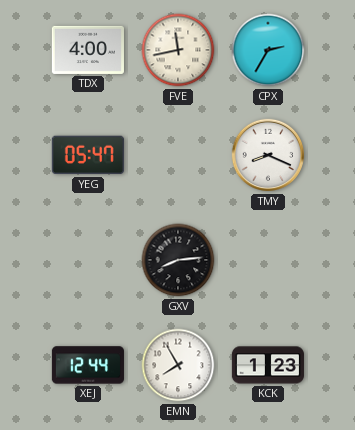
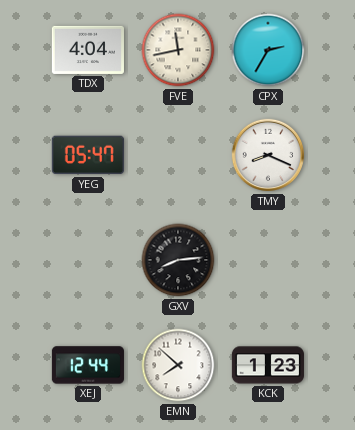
TDX: 4:00 -> 4:04 (88, 50)
EMN: 7:55 -> 7:52 (178, 365)
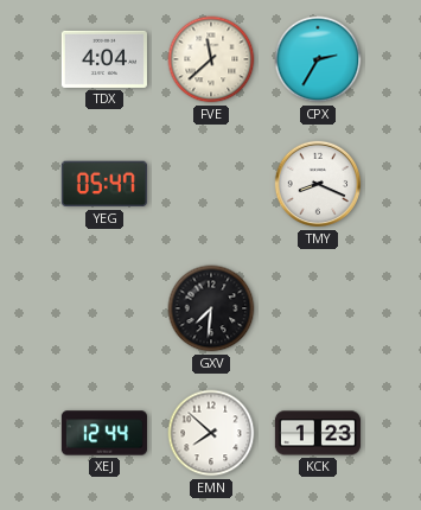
FVE: 11:43 -> 11:38 (211, 59)
GXV: 8:14 -> 7:31 (211, 308)
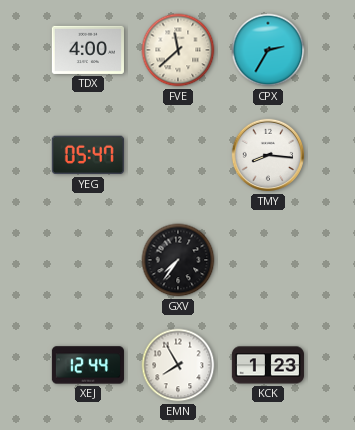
TDX: 4:04 -> 4:00 (88, 50)
TMY: 8:19 -> 8:16 (268, 155)
GXV: 7:31 -> 7:36 (178, 260)
EMN: 7:52 -> 7:55 (178, 365)
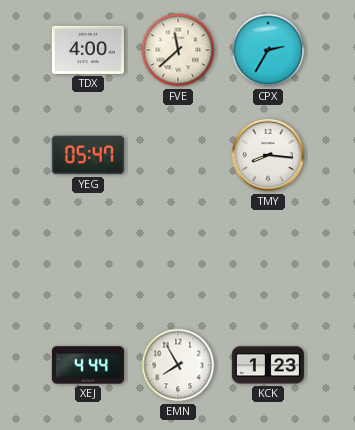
GXV: 7:36 -> none (178, 260)
XEJ: 12:44 -> 4:44 (88, 365)
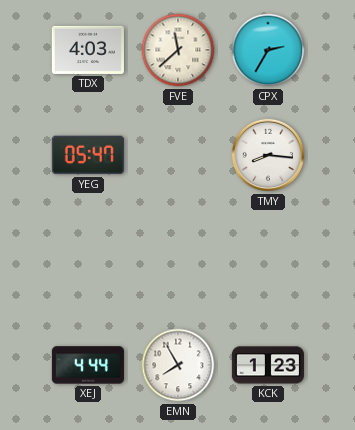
TDX: 4:00 -> 4:03 (88, 50)
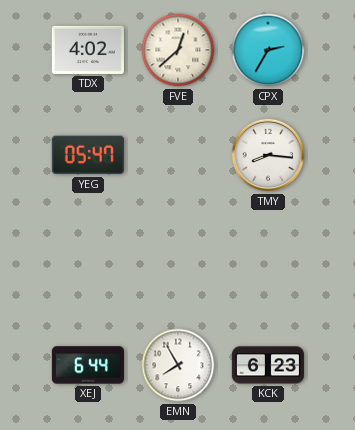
TDX: 4:03 -> 4:02 (88, 50)
FVE: 11:38 -> 12:38 (178, 50)
XEJ: 4:44 -> 6:44 (88, 365)
KCK: 1:23 -> 6:23 (268, 365)
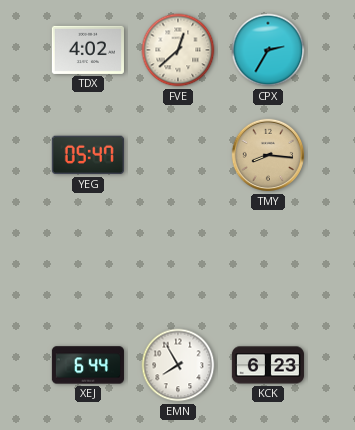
TMY dial: white -> champagne (268, 155)
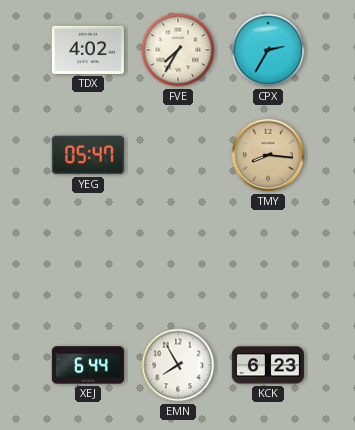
FVE: 12:38 -> 7:35 (178, 50)
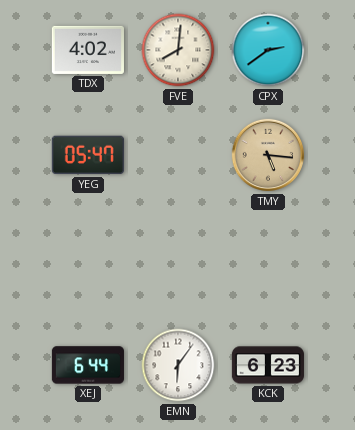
FVE: 7:35 -> 8:01 (178, 50)
CPX: 2:35 -> 2:39 (268, 50)
TMY: 8:16 -> 5:16 (268, 155)
EMN: 7:55 -> 6:06 (178, 365)
